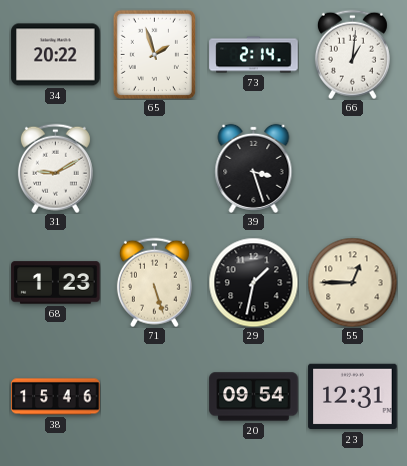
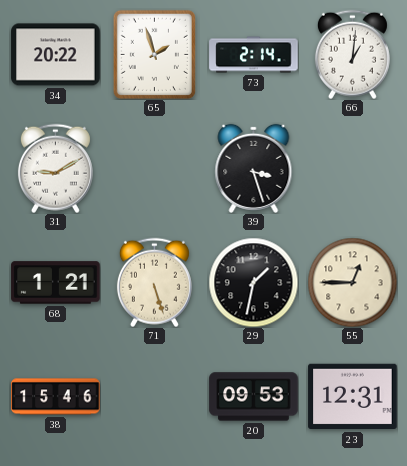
68: 1:23 -> 1:21 (56, 283)
20: 09:54 -> 09:53 (254, 397)
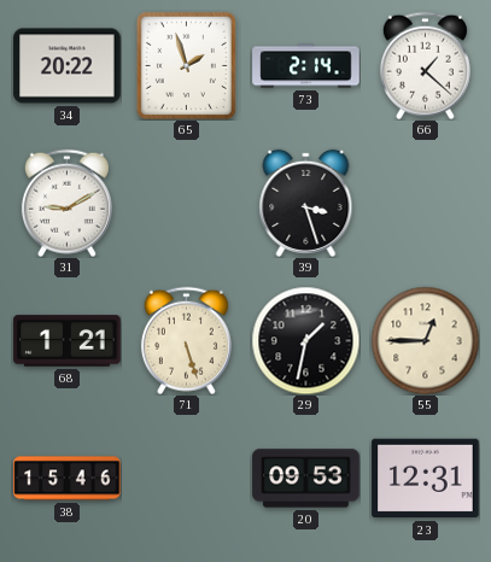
66: 1:01 -> 1:22 (425, 65)
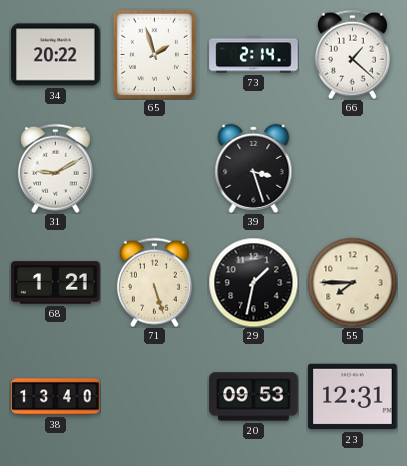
55: 12:45 -> 7:45 (352, 282)
38: 15:46 -> 13:40 (56, 397)
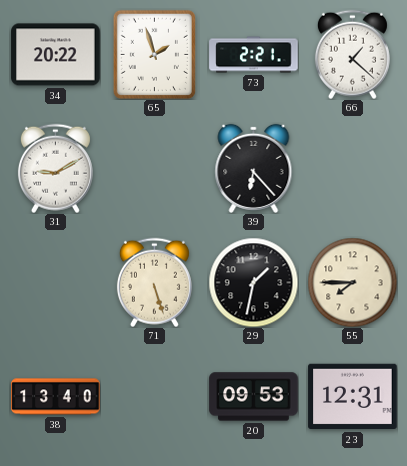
73: 2:14 -> 2:21 (254, 55)
39: 3:27 -> 6:23 (254, 168)
68: 1:21 -> none (56, 283)
